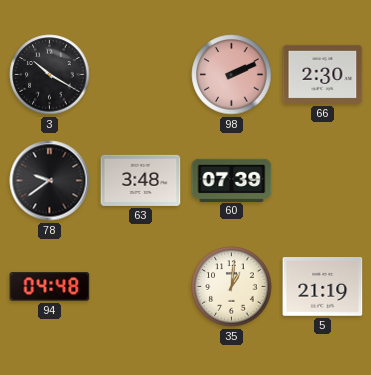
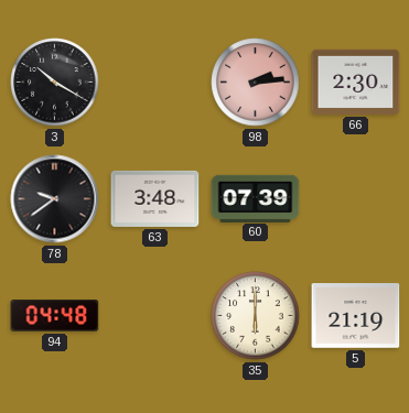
98: 2:11 -> 2:14 (256, 83)
35: 1:01 -> 6:00 (256, 316)
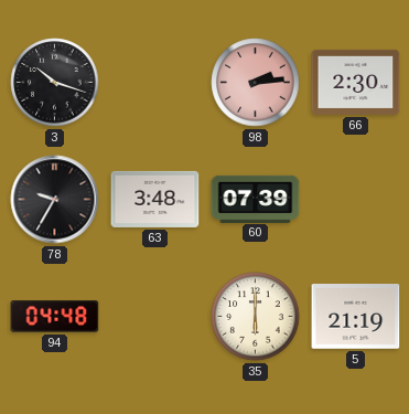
3: 10:20 -> 10:18 (55, 83)
78: 9:39 -> 9:35 (55, 200)
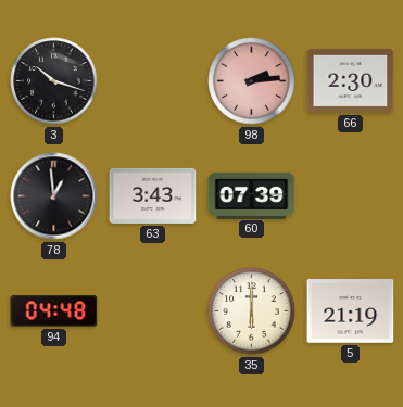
78: 9:35 -> 12:59 (54, 196)
63: 3:48 -> 3:43 (153, 195)
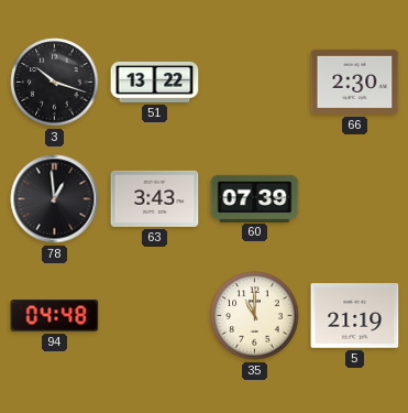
51: none -> 13:22 (155, 81)
98: 2:14 -> none (252, 81)
35: 6:00 -> 11:00 (255, 316)
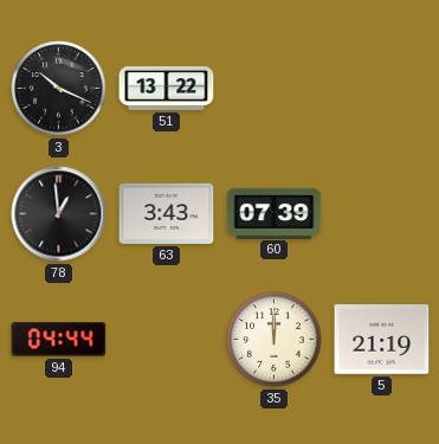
3: 10:18 -> 10:19 (59, 89)
66: 2:30 -> none (355, 81)
94: 04:48 -> 04:44 (59, 340)
35: 11:00 -> 12:00 (275, 340)
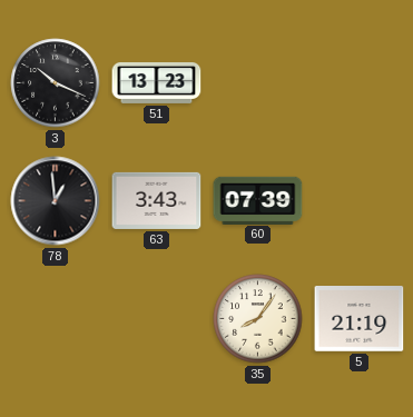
51: 13:22 -> 13:23 (157, 82)
94: 04:44 -> none (59, 340)
35: 12:00 -> 8:06 (258, 319)
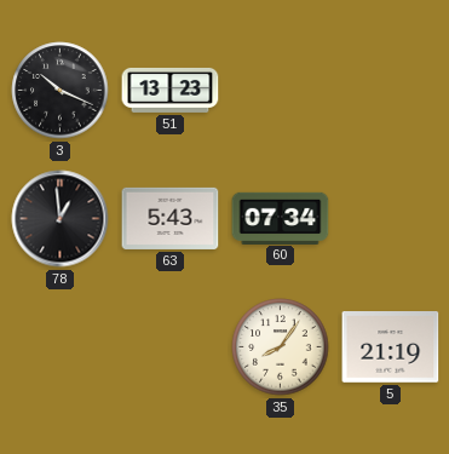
63: 3:43 -> 5:43 (171, 218)
60: 07:39 -> 07:34 (281, 218)
